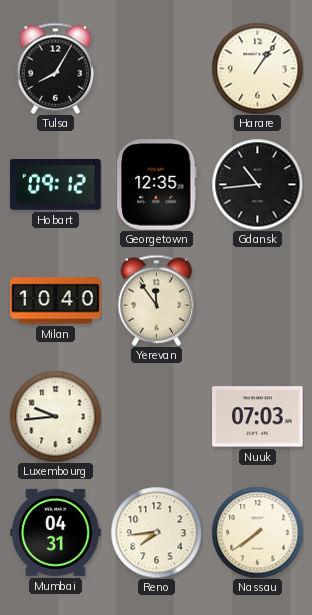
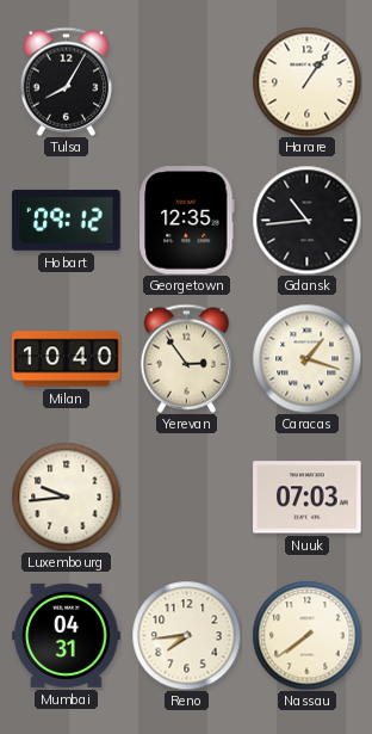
Yerevan: 11:54 -> 2:54 (187, 358)
Caracas: none -> 1:18 (306, 358)
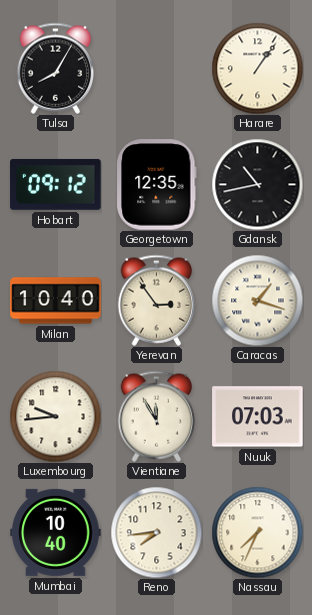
Gdansk: 10:44 -> 10:43 (257, 184)
Vientiane: none -> 11:55 (157, 416)
Mumbai: 04:31 -> 10:40 (56, 532)
Nassau: 7:39 -> 7:34 (257, 532)
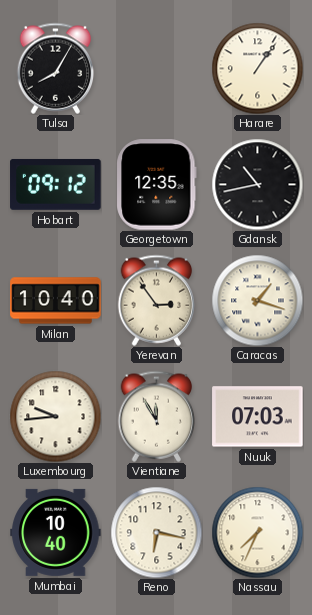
Reno: 7:44 -> 6:17 (156, 532)
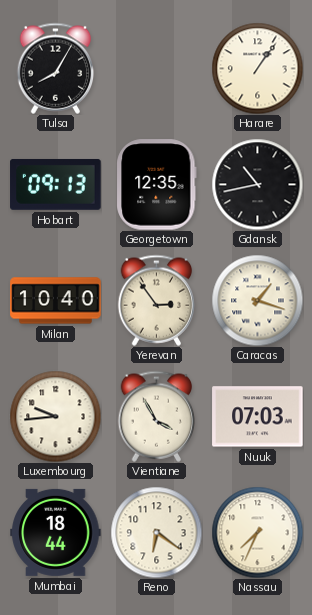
Hobart: 09:12 -> 09:13 (56, 184)
Vientiane: 11:55 -> 3:55 (157, 416)
Mumbai: 10:40 -> 18:44 (56, 532)
Reno: 6:17 -> 6:21 (156, 532)
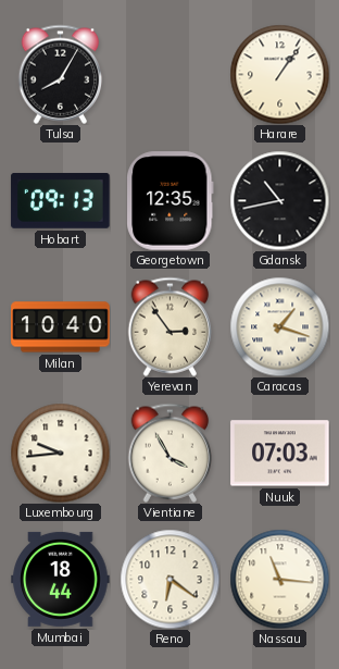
Nassau: 7:34 -> 11:16 (279, 579)
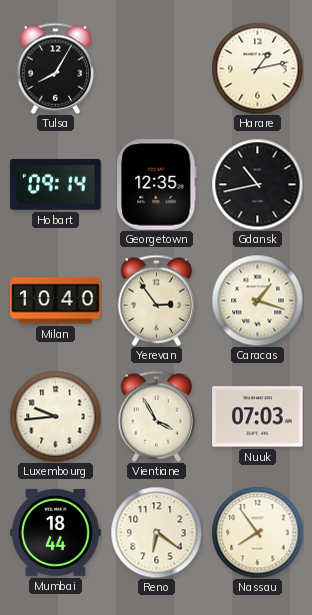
Harare: 1:06 -> 1:13 (257, 68)
Hobart: 09:13 -> 09:14 (56, 184)
Nassau: 11:16 -> 7:54 (257, 532)
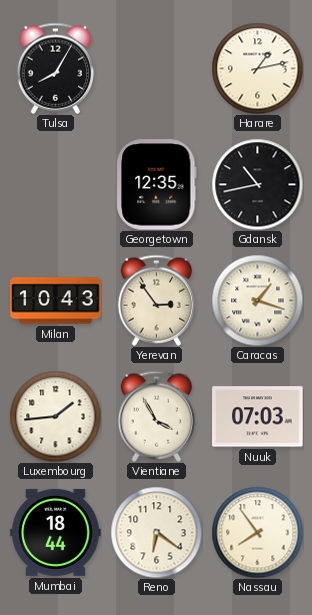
Hobart: 09:14 -> none (56, 184)
Milan: 10:40 -> 10:43 (56, 301)
Luxembourg: 9:44 -> 1:44 (55, 416)
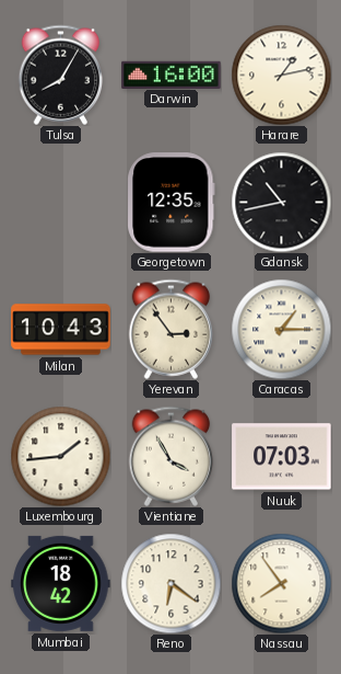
Darwin: none -> 16:00 (172, 75)
Caracas: 1:18 -> 1:15 (281, 329)
Mumbai: 18:44 -> 18:42 (61, 583)
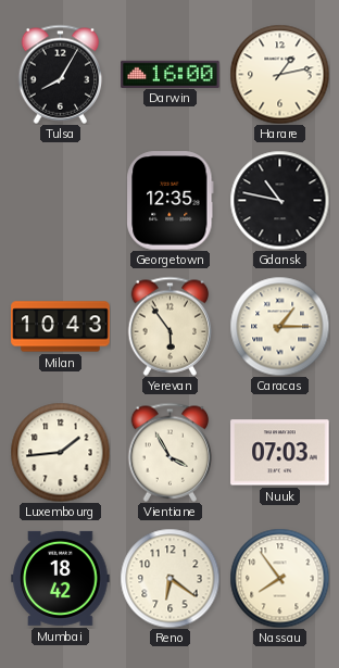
Gdansk: 10:43 -> 10:47 (279, 200)
Yerevan: 2:54 -> 5:54 (171, 326)
